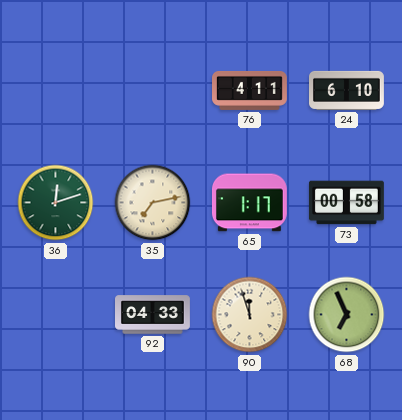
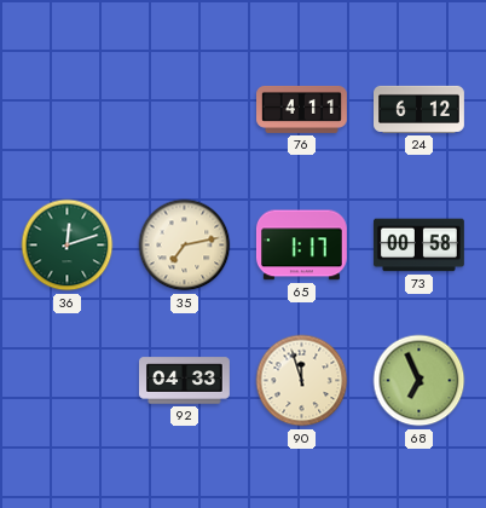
24: 6:10 -> 6:12 (420, 109)
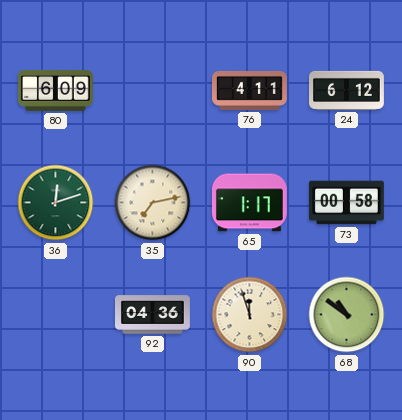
80: none -> 6:09 (55, 90)
92: 04:33 -> 04:36 (153, 315)
68: 6:56 -> 10:51 (347, 315)
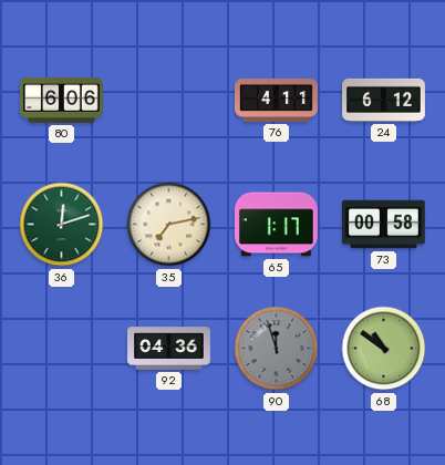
80: 6:09 -> 6:06 (61, 100)
90 dial: cream -> grey (277, 349)
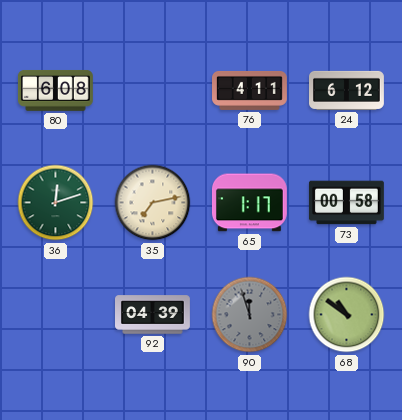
80: 6:06 -> 6:08 (55, 90)
92: 04:36 -> 04:39 (153, 315)
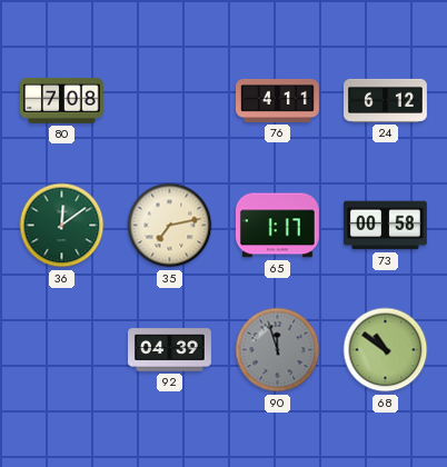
80: 6:08 -> 7:08 (61, 100)
36: 12:12 -> 12:09 (62, 226)
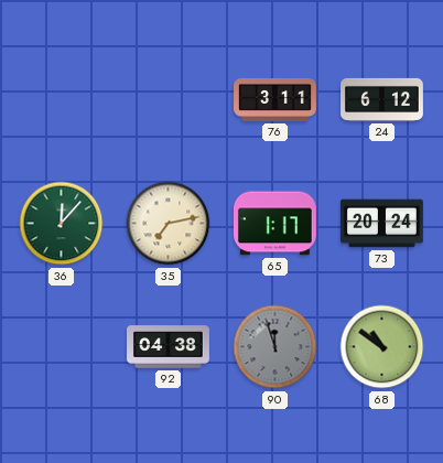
80: 7:08 -> none (61, 100)
76: 4:11 -> 3:11 (275, 99)
36: 12:09 -> 12:07 (62, 224)
73: 00:58 -> 20:24 (382, 224)
92: 04:39 -> 04:38 (169, 347)
